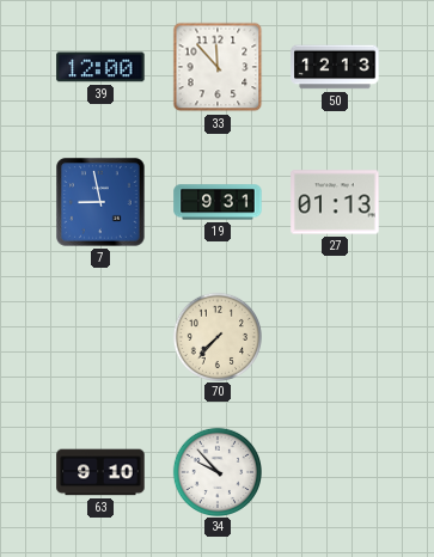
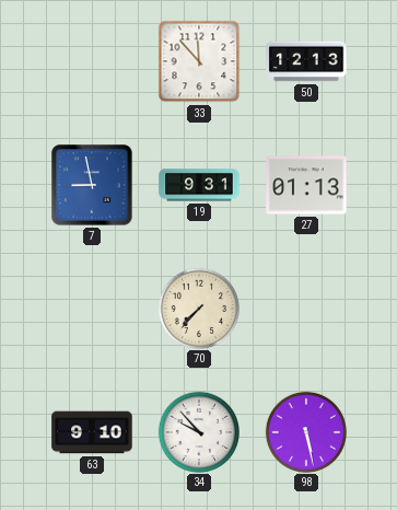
39: 12:00 -> none (100, 67)
98: none -> 5:28 (305, 431)
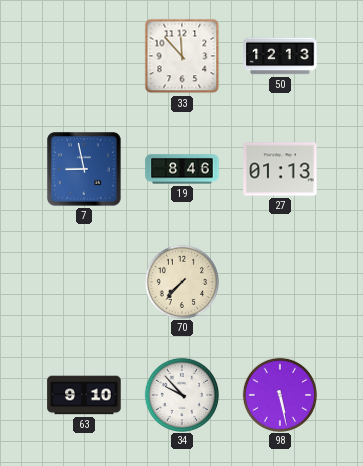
19: 9:31 -> 8:46 (182, 169)
